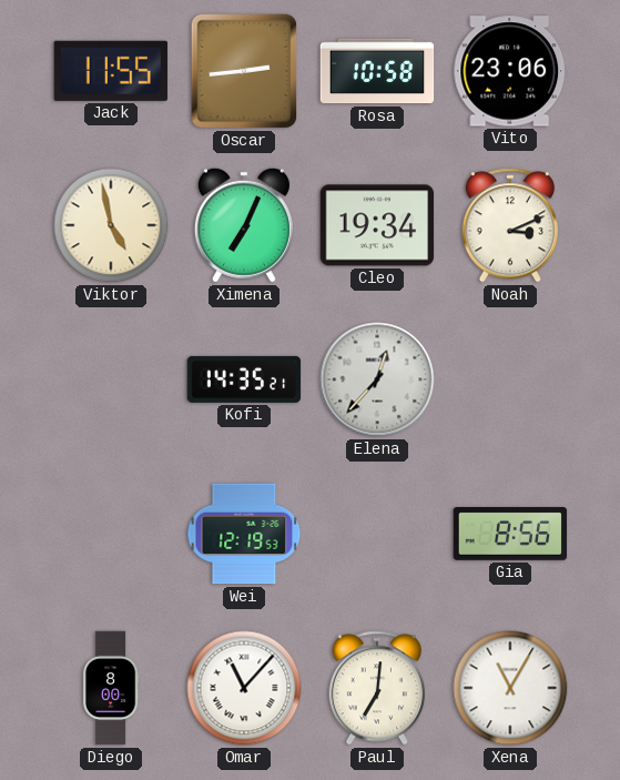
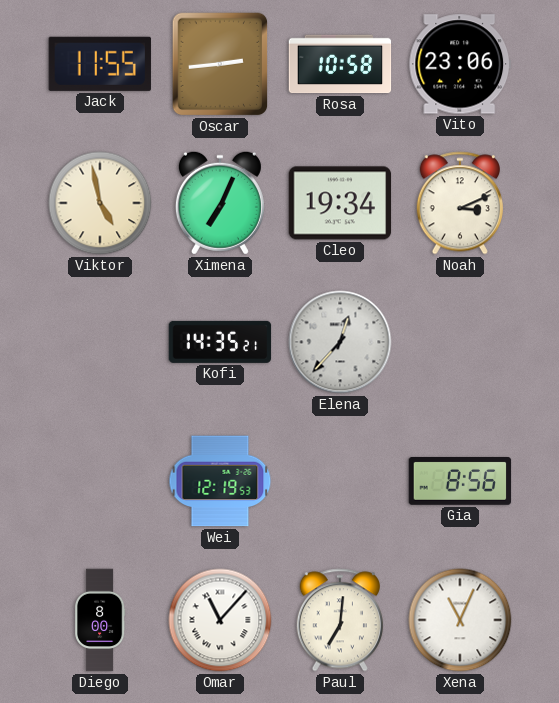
Xena: 11:05 -> 11:04 (460, 620)
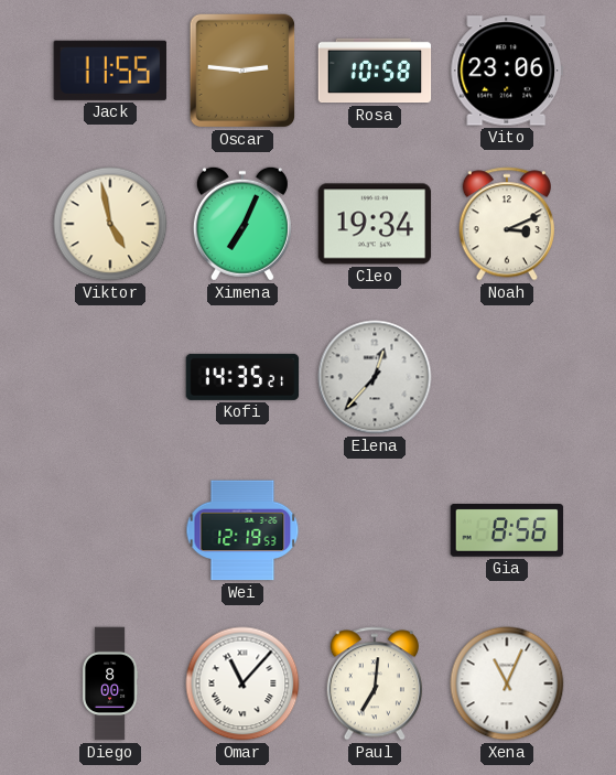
Oscar: 2:44 -> 2:46 (242, 71)
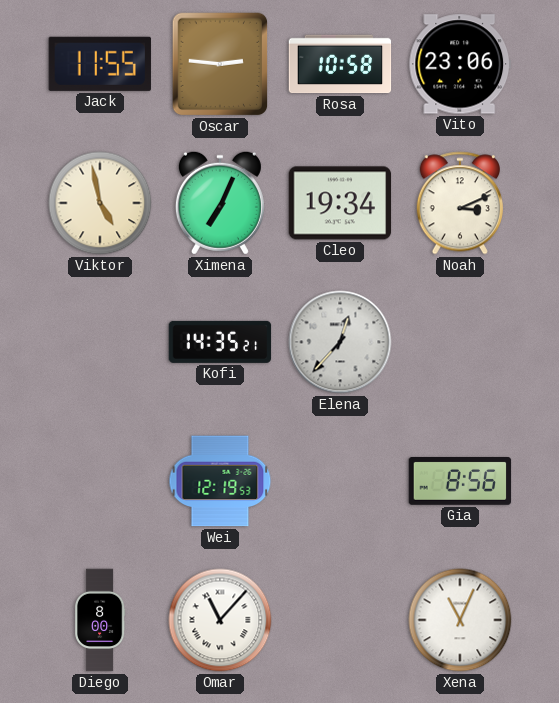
Paul: 7:01 -> none (375, 683)
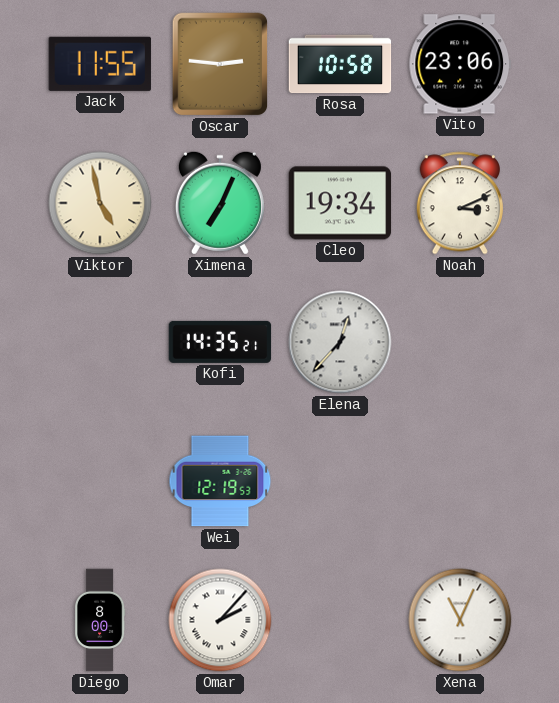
Gia: 8:56 -> none (460, 482)
Omar: 11:07 -> 2:07 (220, 620)
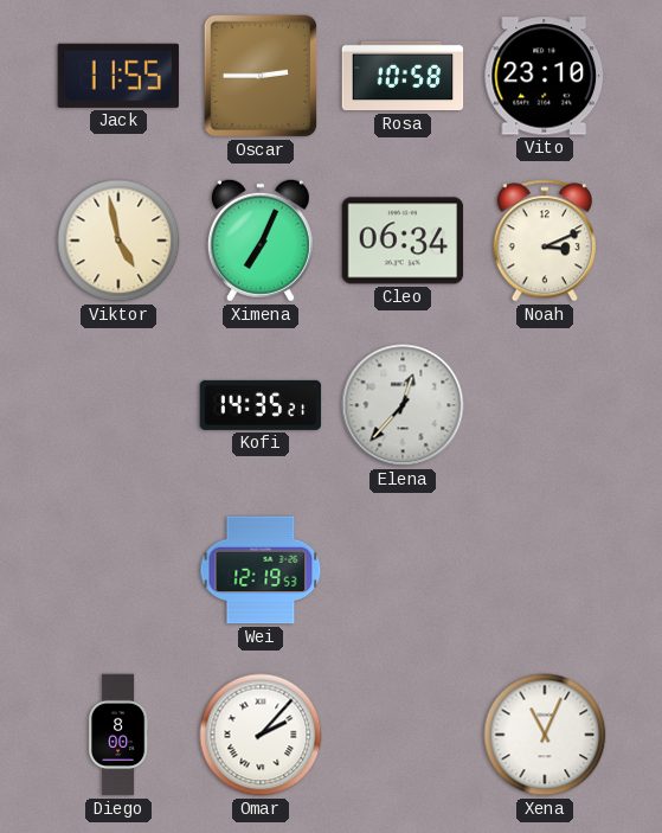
Oscar: 2:46 -> 2:45 (261, 76)
Vito: 23:06 -> 23:10 (545, 76)
Cleo: 19:34 -> 06:34 (403, 241)
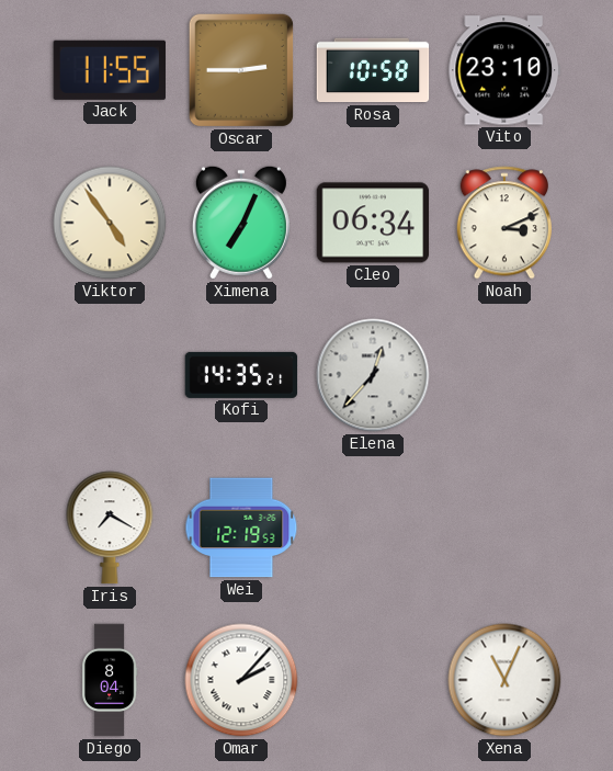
Viktor: 4:58 -> 4:54 (110, 223)
Iris: none -> 7:20 (110, 528)
Diego: 8:00 -> 8:04 (110, 680)
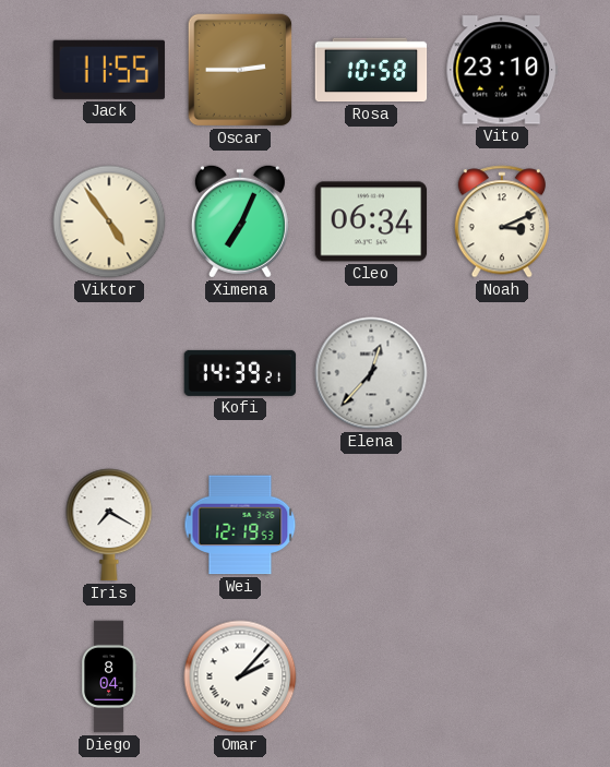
Kofi: 14:35 -> 14:39 (240, 373)
Xena: 11:04 -> none (504, 680)
